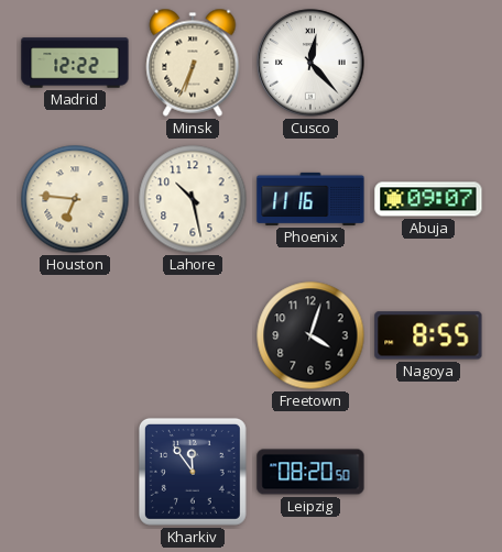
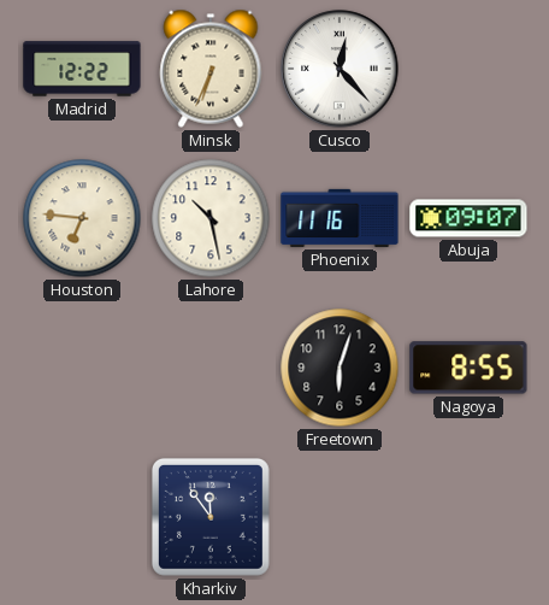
Freetown: 4:03 -> 6:03 (340, 368)
Leipzig: 08:20 -> none (310, 472)
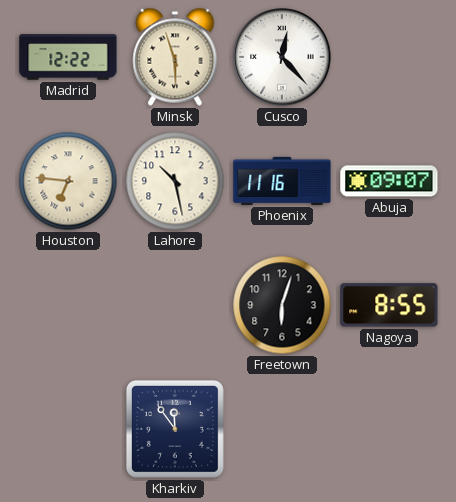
Minsk: 6:34 -> 5:57 (175, 57)
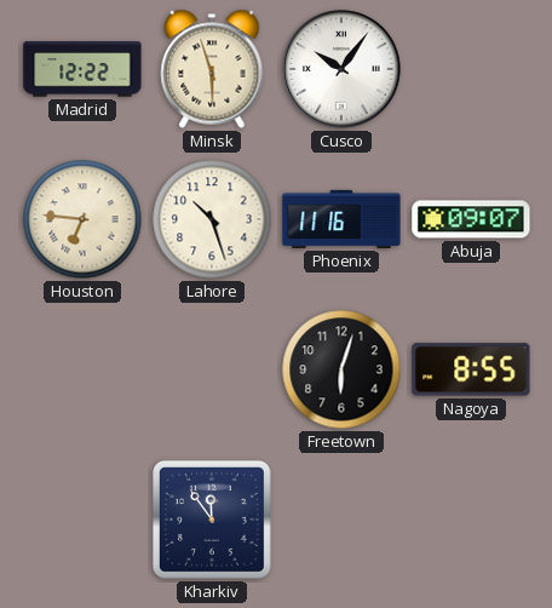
Cusco: 12:23 -> 10:06 (341, 69)
Lahore: 10:28 -> 10:27 (212, 219)
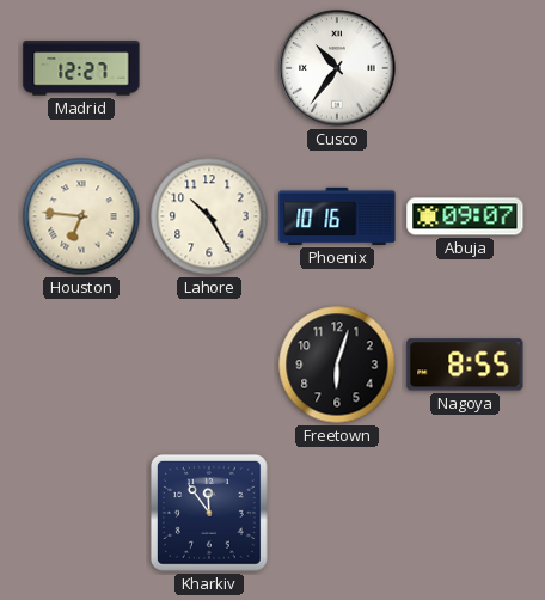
Madrid: 12:22 -> 12:27 (81, 68)
Minsk: 5:57 -> none (212, 69)
Cusco: 10:06 -> 10:36 (337, 68)
Lahore: 10:27 -> 10:25 (209, 216)
Phoenix: 11:16 -> 10:16 (337, 216)
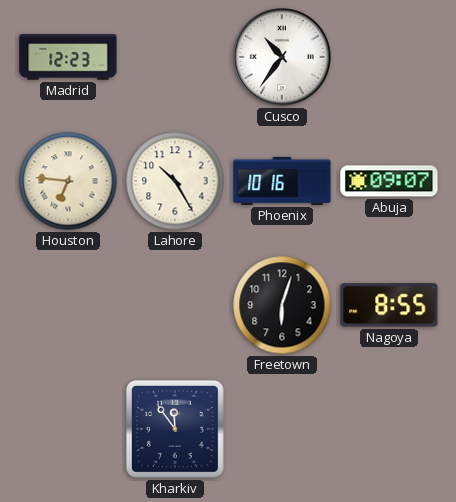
Madrid: 12:27 -> 12:23 (68, 57)
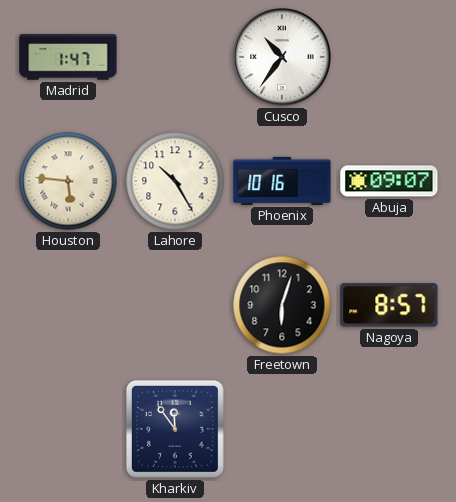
Madrid: 12:23 -> 1:47 (68, 57)
Houston: 6:46 -> 5:46 (68, 181)
Nagoya: 8:55 -> 8:57 (389, 305)
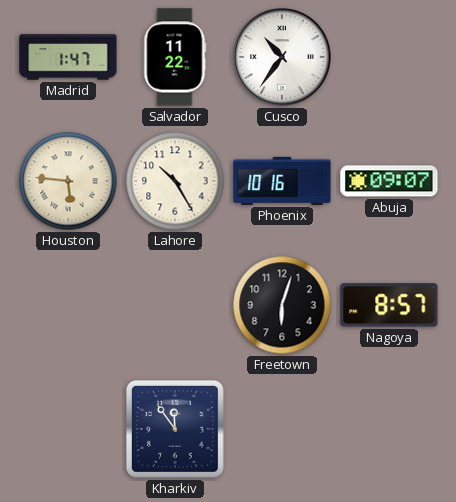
Salvador: none -> 11:22 (175, 57)
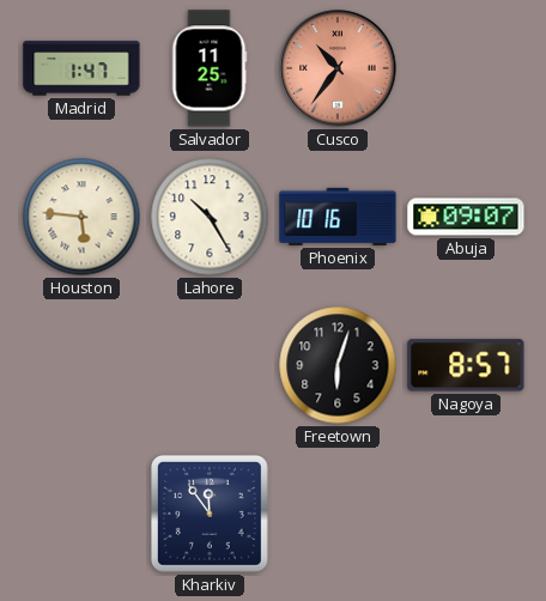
Salvador: 11:22 -> 11:25 (210, 68)
Cusco dial: white -> salmon (338, 68)
